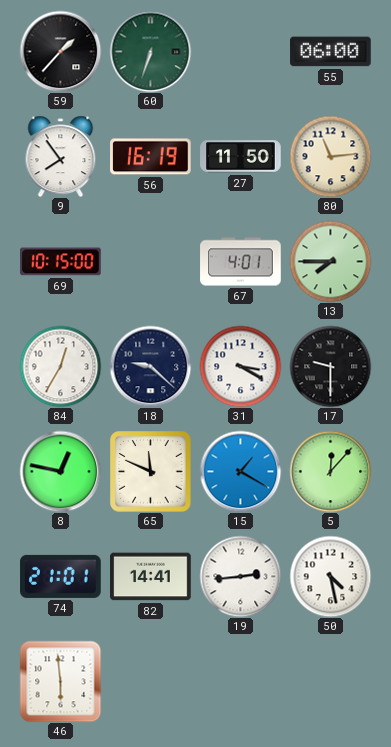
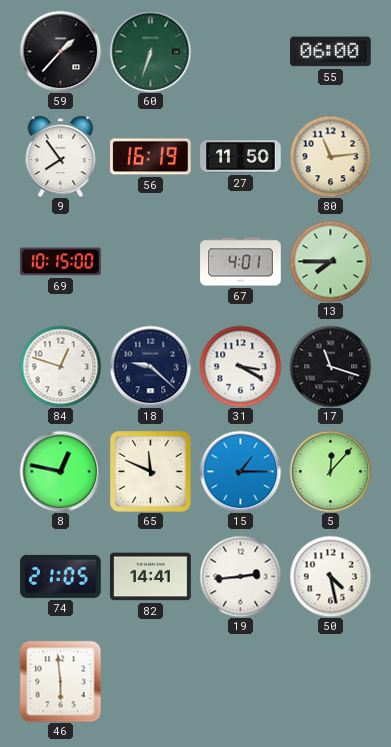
84: 12:35 -> 12:48 (60, 366)
17: 9:30 -> 11:18 (330, 366)
15: 1:20 -> 1:15 (240, 471)
74: 21:01 -> 21:05 (61, 576)
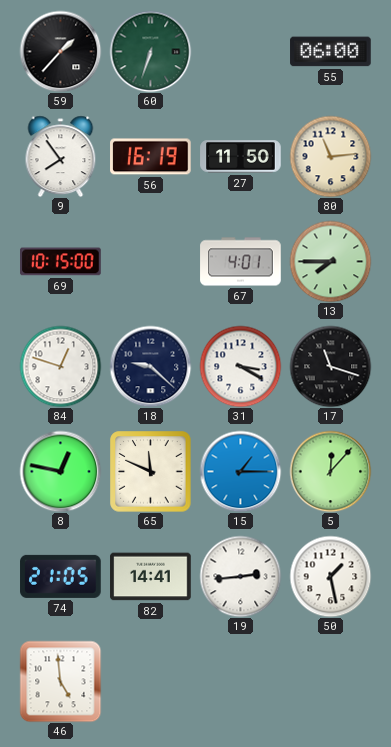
50: 4:28 -> 1:28 (330, 576)
46: 5:59 -> 4:59 (60, 681)
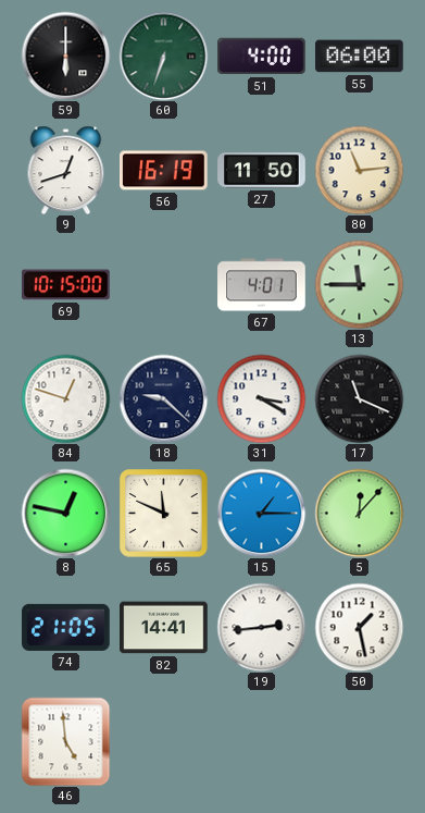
59: 1:37 -> 6:00 (65, 56)
51: none -> 4:00 (262, 57)
9: 7:54 -> 12:42 (66, 170)
13: 7:45 -> 11:45 (359, 284)
17: 11:18 -> 11:19 (359, 398)
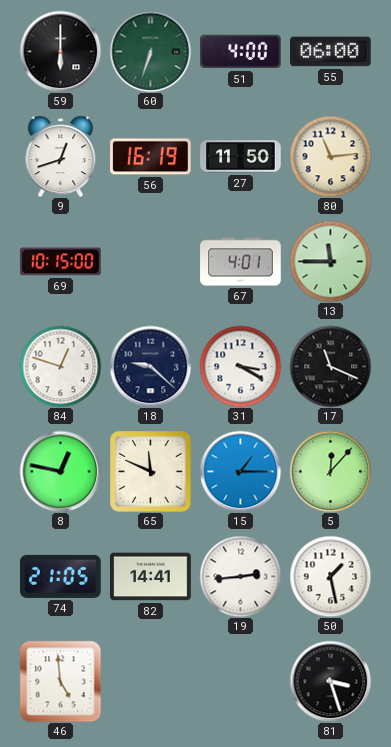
81: none -> 3:27 (330, 681)
